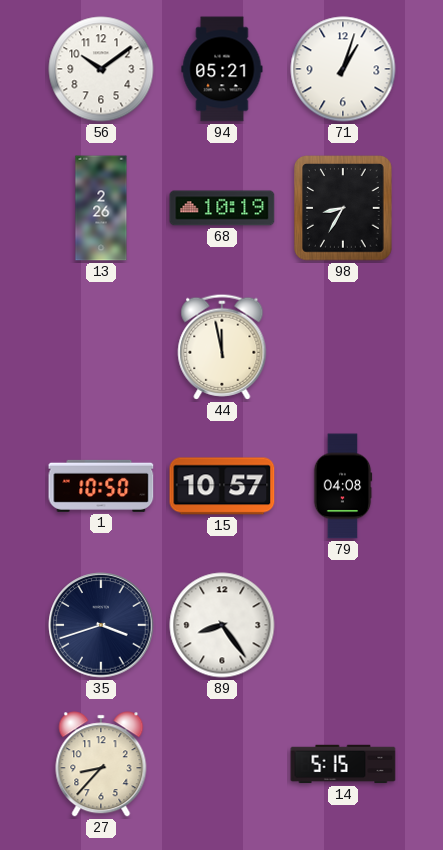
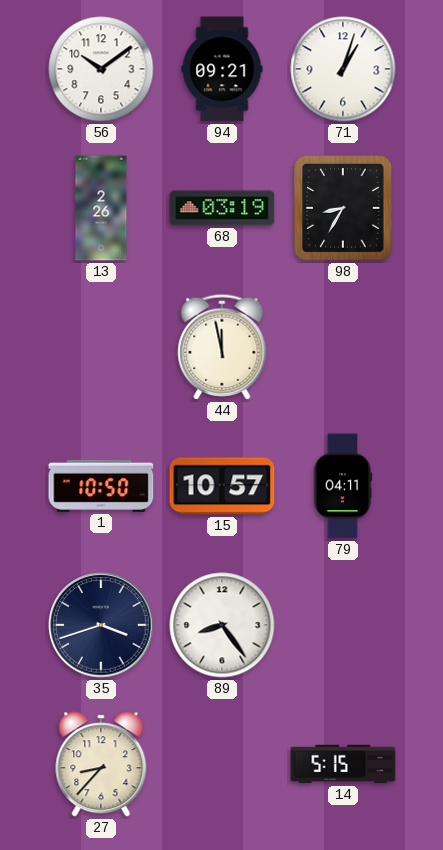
94: 05:21 -> 09:21 (222, 69)
68: 10:19 -> 03:19 (222, 208)
79: 04:08 -> 04:11 (343, 486)
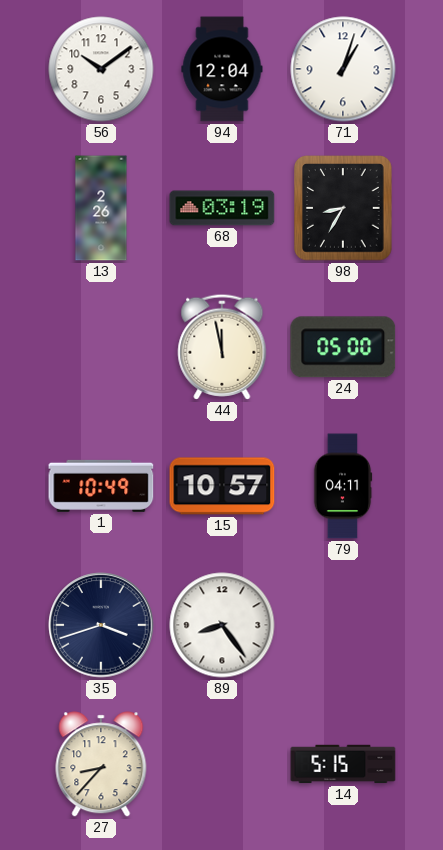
94: 09:21 -> 12:04 (222, 69)
24: none -> 05:00 (343, 347)
1: 10:50 -> 10:49 (101, 486)
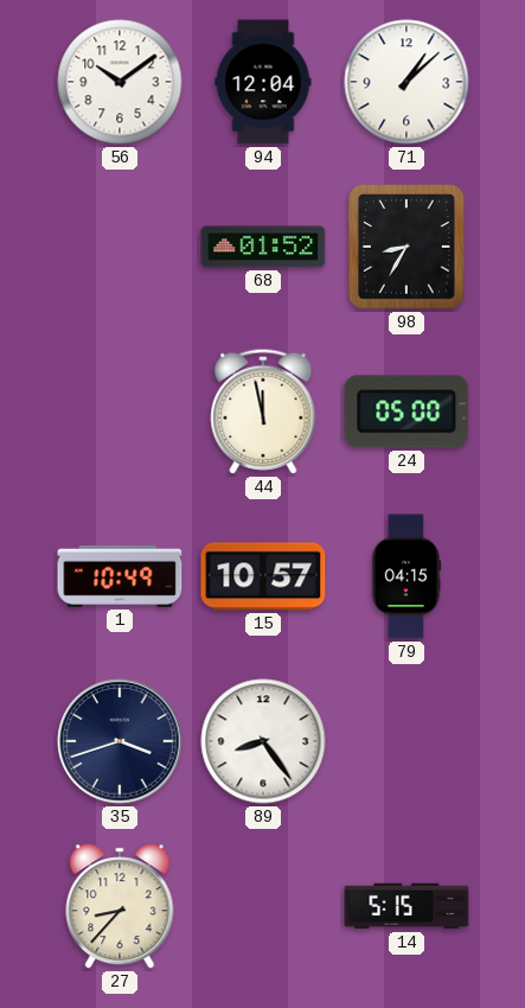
71: 1:03 -> 1:08 (406, 82)
13: 2:26 -> none (101, 208)
68: 03:19 -> 01:52 (263, 247)
79: 04:11 -> 04:15 (406, 576)
